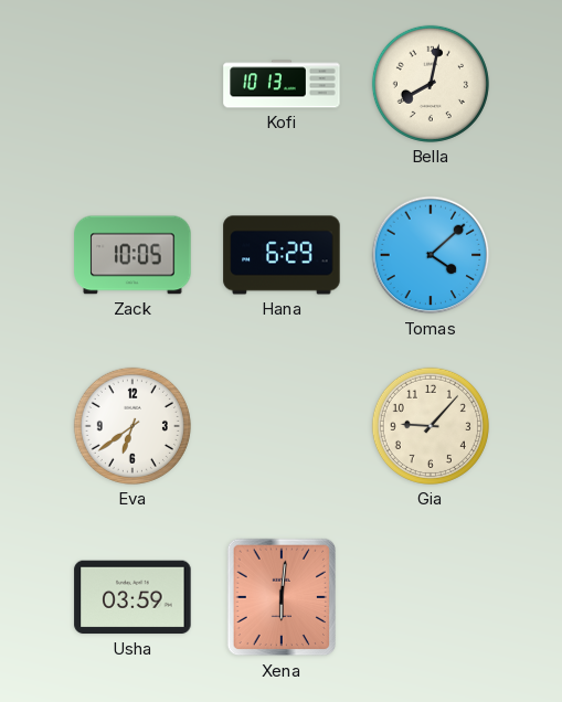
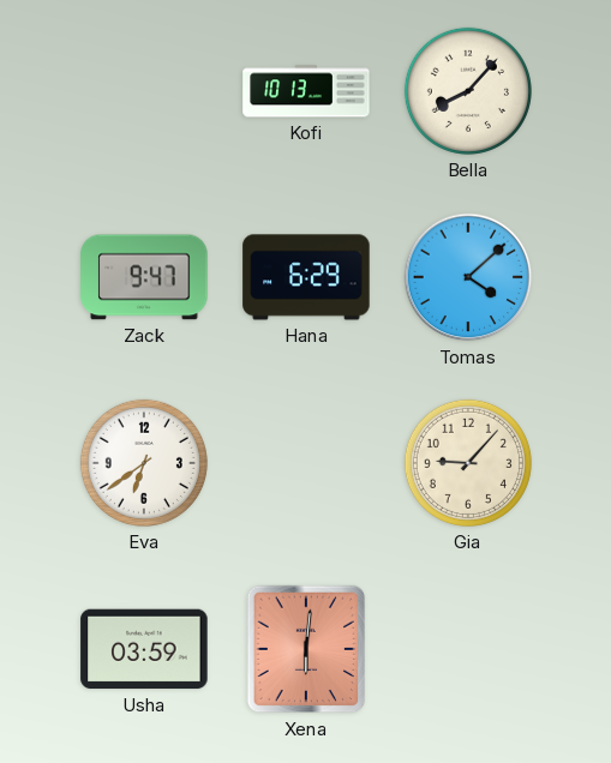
Bella: 8:02 -> 8:07 (468, 91)
Zack: 10:05 -> 9:47 (144, 277)
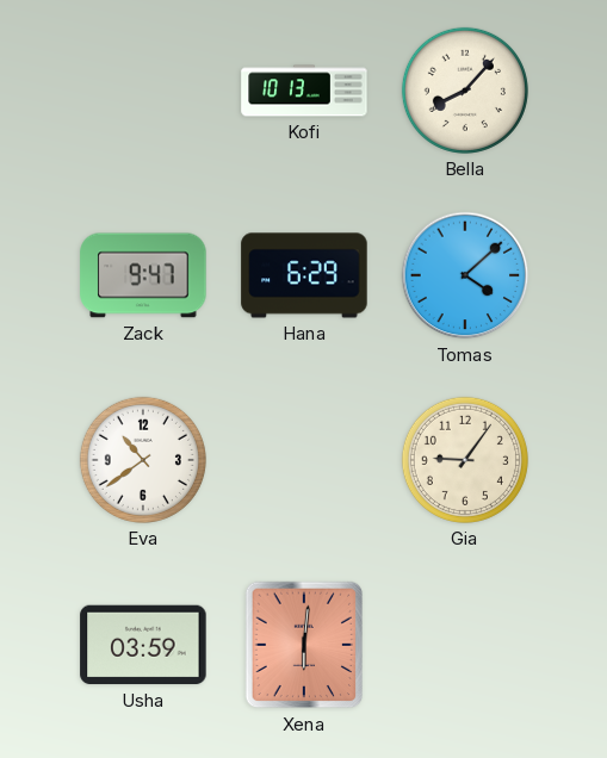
Eva: 6:39 -> 10:39 (143, 460)
Gia: 9:07 -> 9:06 (465, 460)
